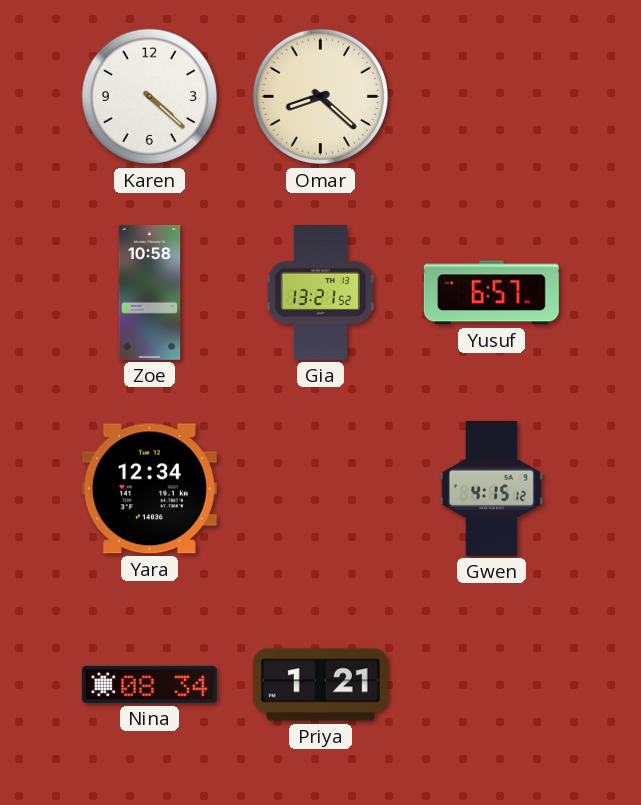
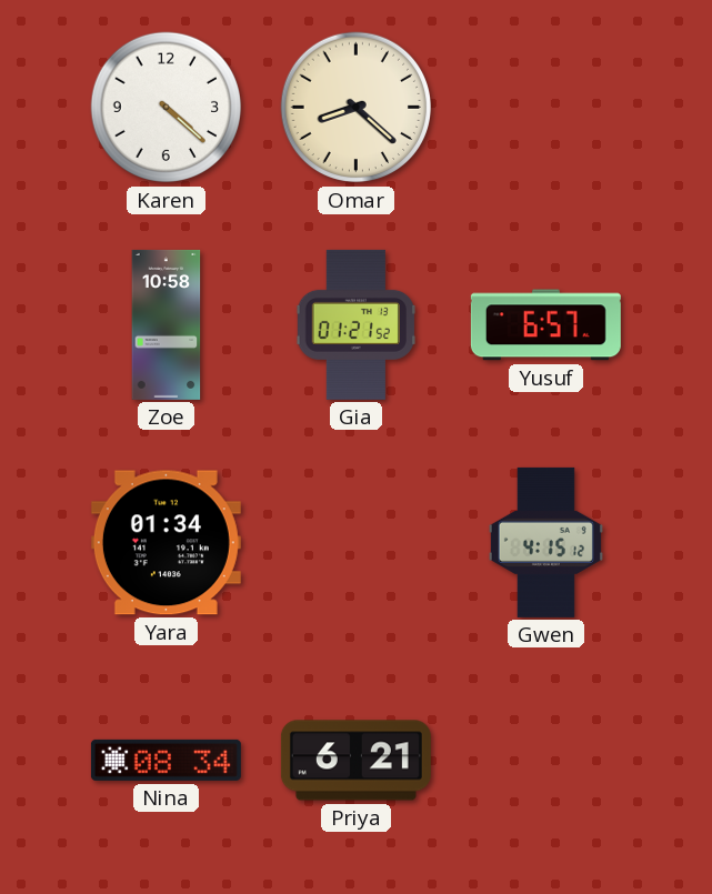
Gia: 13:21 -> 01:21 (355, 324)
Yara: 12:34 -> 01:34 (166, 543)
Priya: 1:21 -> 6:21 (355, 761)
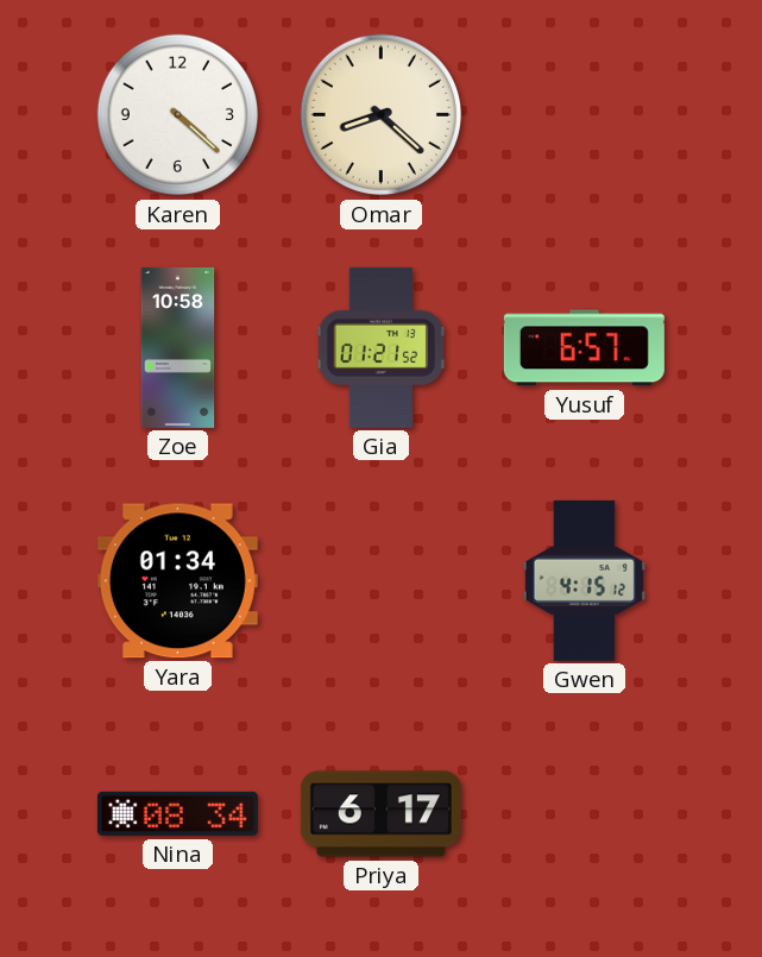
Priya: 6:21 -> 6:17 (380, 814)
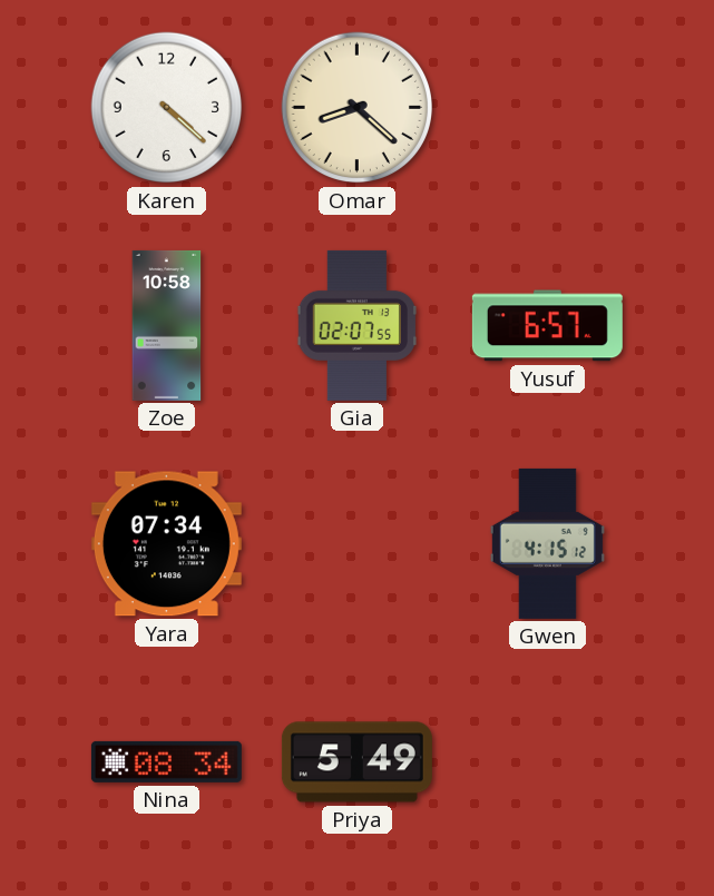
Gia: 01:21 -> 02:07 (356, 325)
Yara: 01:34 -> 07:34 (166, 544)
Priya: 6:17 -> 5:49 (356, 762)
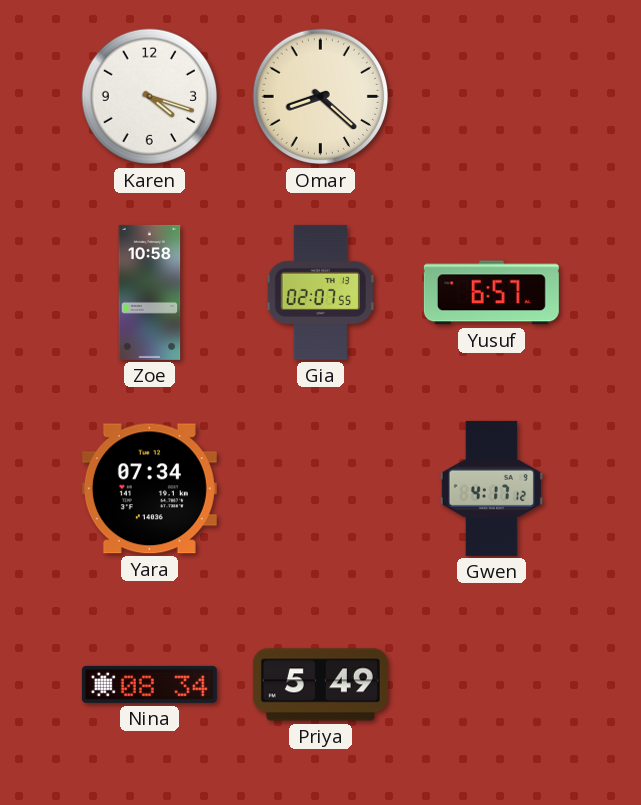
Karen: 4:22 -> 4:18 (150, 97)
Gwen: 4:15 -> 4:17 (491, 488)
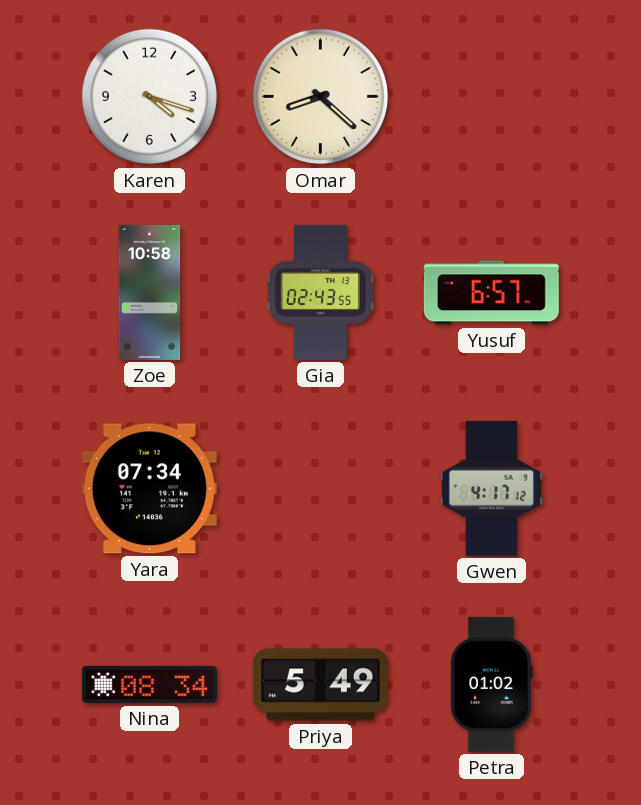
Gia: 02:07 -> 02:43 (320, 292)
Petra: none -> 01:02 (492, 684)
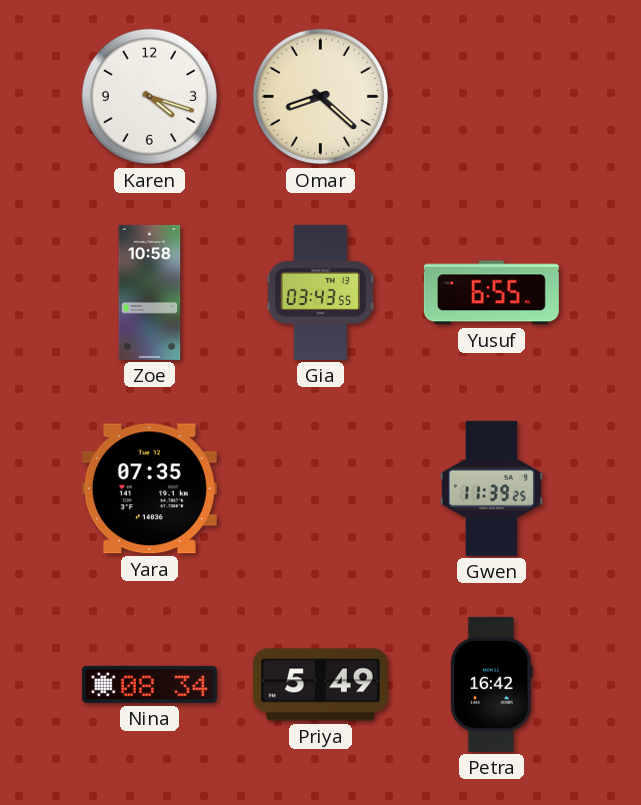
Gia: 02:43 -> 03:43 (320, 292)
Yusuf: 6:57 -> 6:55 (491, 293)
Yara: 07:34 -> 07:35 (149, 489)
Gwen: 4:17 -> 11:39 (491, 488)
Petra: 01:02 -> 16:42 (492, 684)
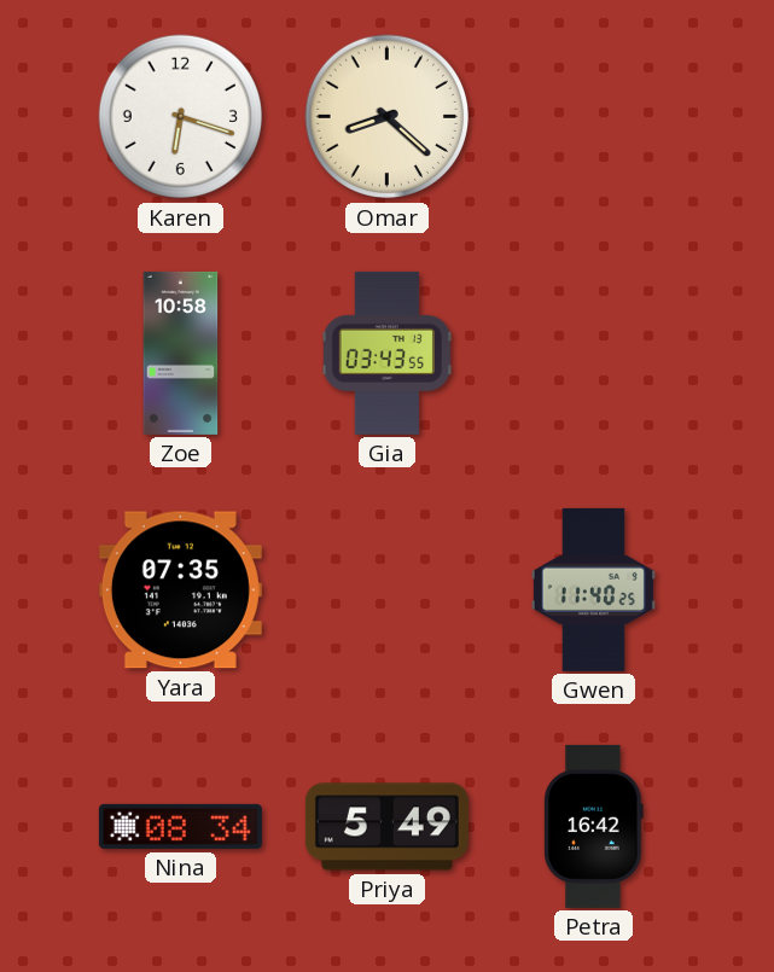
Karen: 4:18 -> 6:18 (181, 117)
Yusuf: 6:55 -> none (491, 293)
Gwen: 11:39 -> 11:40 (593, 589)
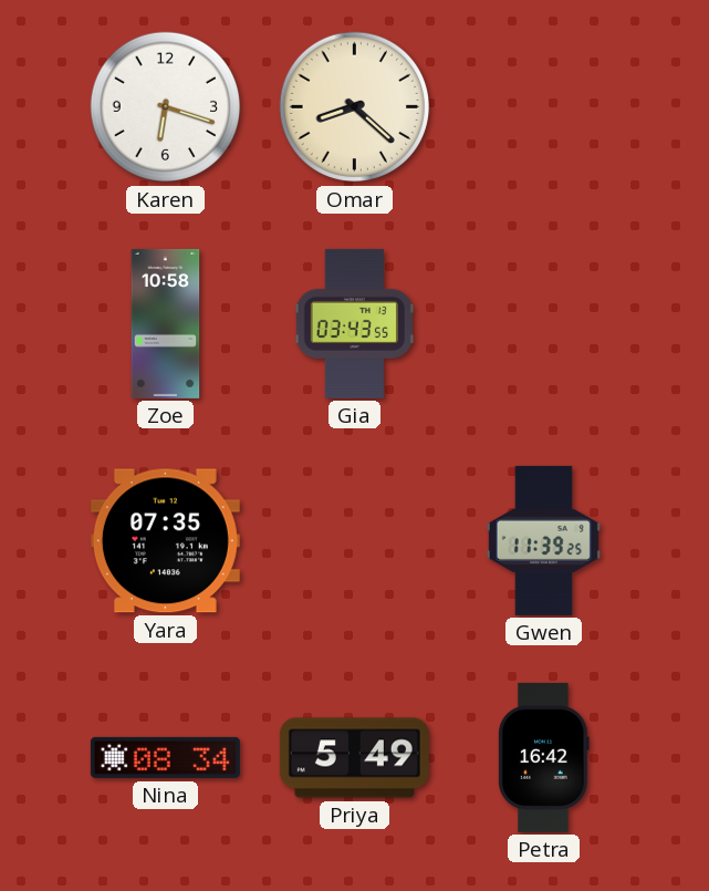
Gwen: 11:40 -> 11:39 (543, 540)
